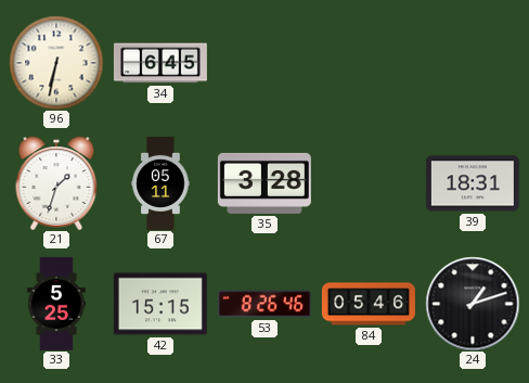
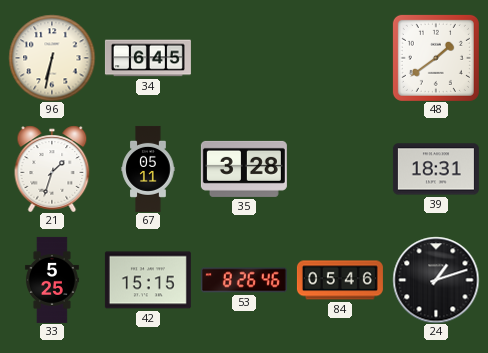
48: none -> 1:39 (436, 58)
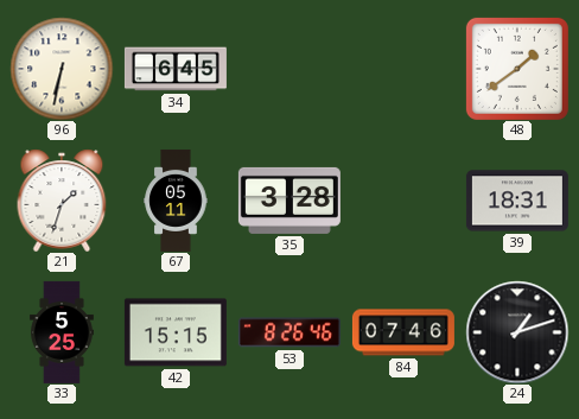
84: 05:46 -> 07:46 (403, 332)
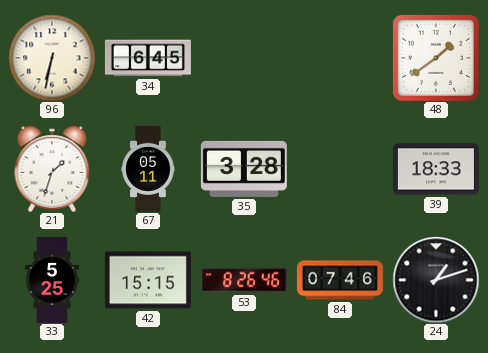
39: 18:31 -> 18:33 (436, 169)
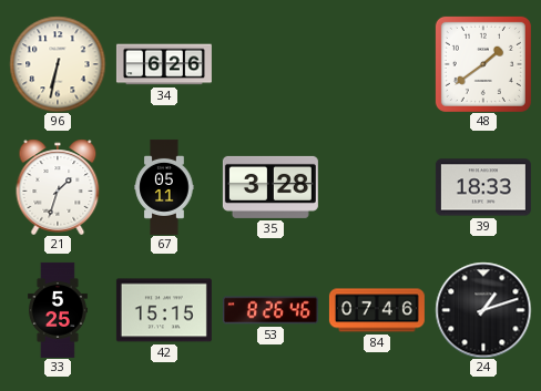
34: 6:45 -> 6:26 (164, 64)
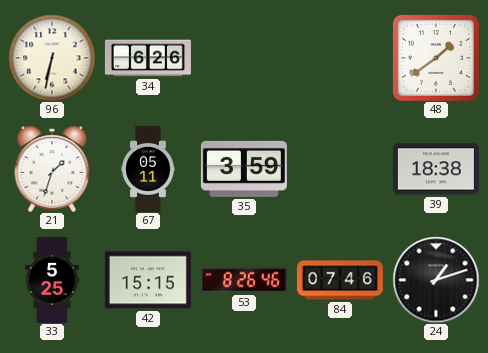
35: 3:28 -> 3:59 (244, 169)
39: 18:33 -> 18:38 (436, 169)
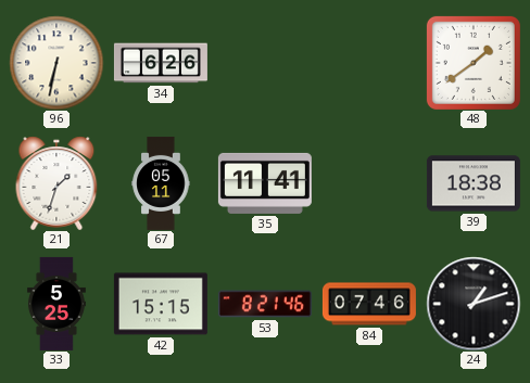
35: 3:59 -> 11:41 (265, 183)
53: 8:26 -> 8:21 (265, 304)
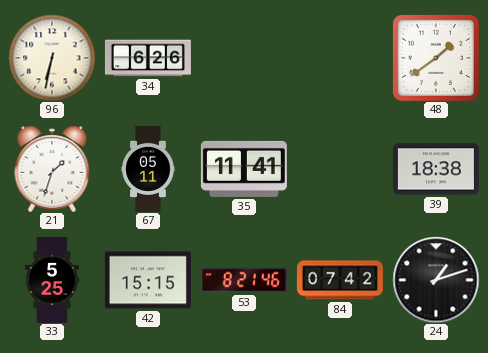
84: 07:46 -> 07:42 (340, 280)
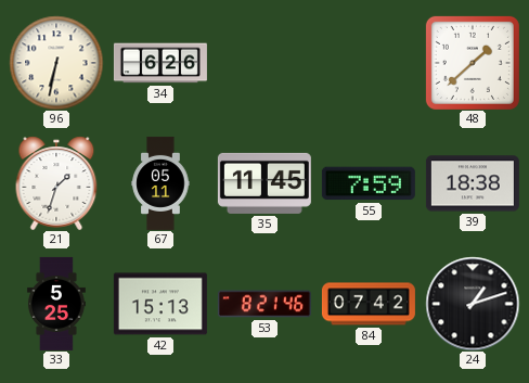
48: 1:39 -> 1:38 (473, 63)
35: 11:41 -> 11:45 (264, 183)
55: none -> 7:59 (369, 183)
42: 15:15 -> 15:13 (160, 304)
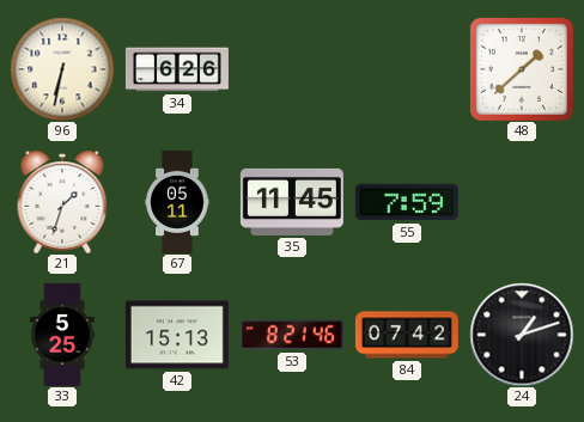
39: 18:38 -> none (473, 183)
